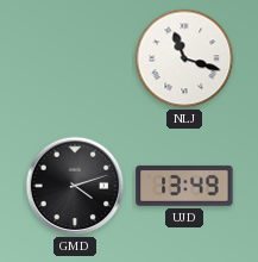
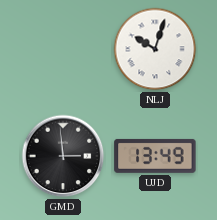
NLJ: 11:18 -> 10:03 (155, 49)
GMD: 4:12 -> 2:59 (63, 156)
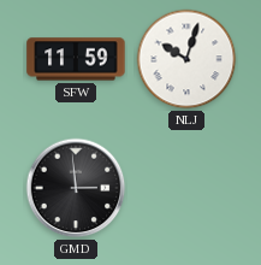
SFW: none -> 11:59 (76, 59)
UJD: 13:49 -> none (155, 156)
